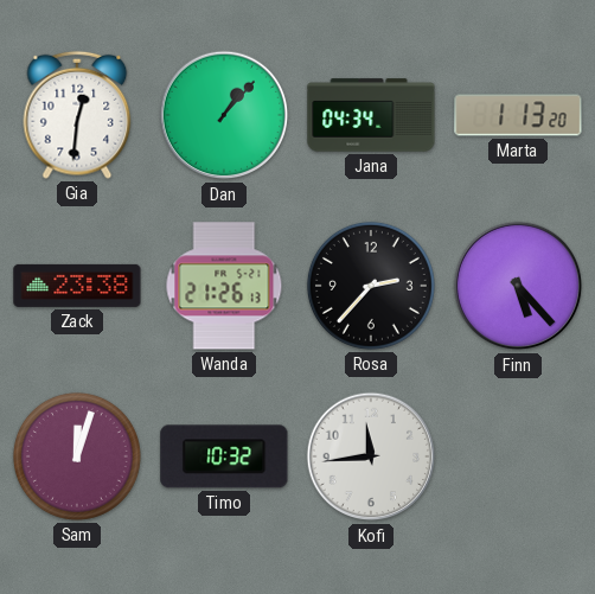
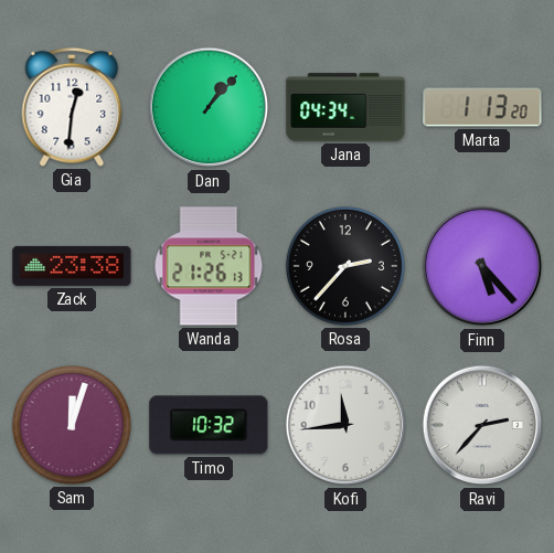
Ravi: none -> 2:37 (482, 425)
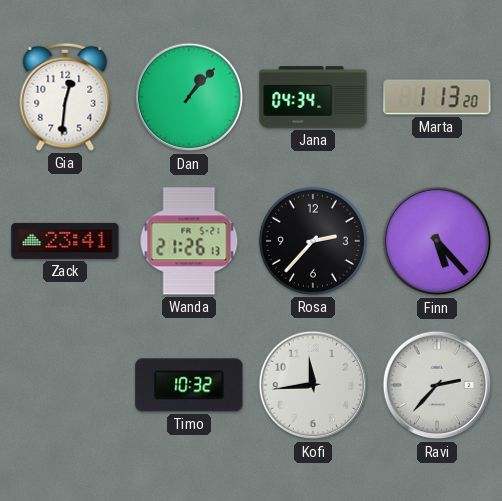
Zack: 23:38 -> 23:41 (65, 241)
Sam: 12:03 -> none (72, 425)
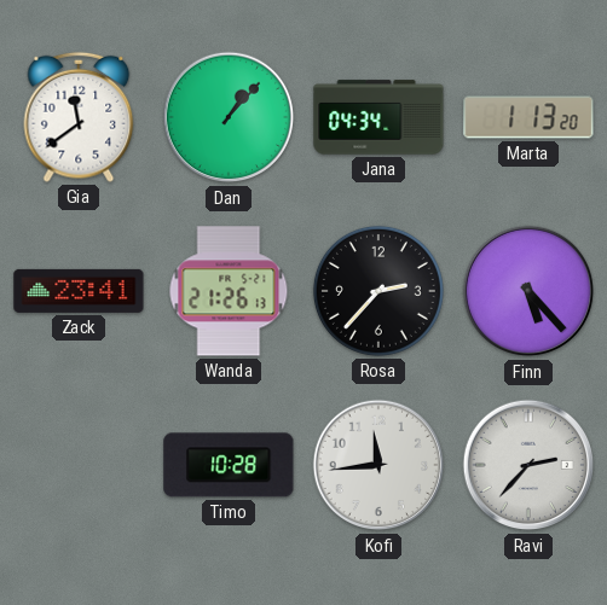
Gia: 12:31 -> 11:39 (79, 117)
Timo: 10:32 -> 10:28 (229, 465)
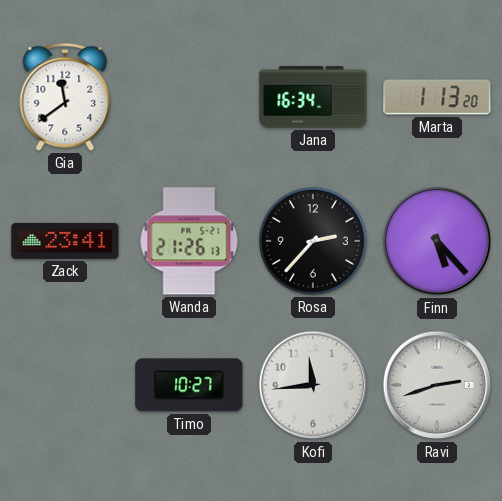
Dan: 1:07 -> none (229, 117)
Jana: 04:34 -> 16:34 (313, 97)
Timo: 10:28 -> 10:27 (189, 385)
Ravi: 2:37 -> 2:42 (437, 385)
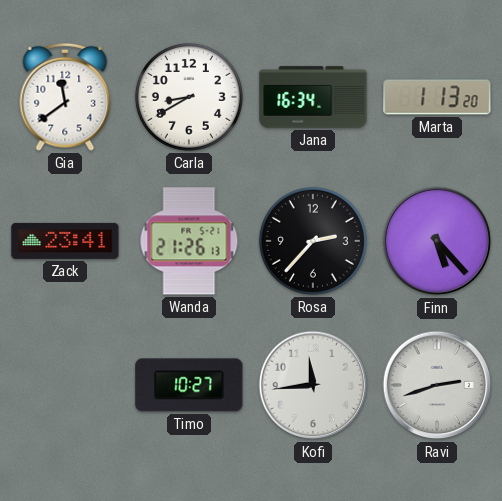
Carla: none -> 8:40 (189, 97)
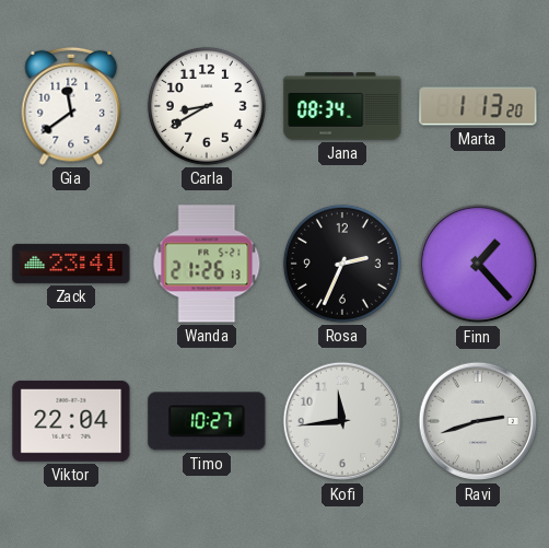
Jana: 16:34 -> 08:34 (342, 106)
Rosa: 2:37 -> 2:34 (342, 264)
Finn: 5:23 -> 1:23 (478, 264)
Viktor: none -> 22:04 (71, 421)
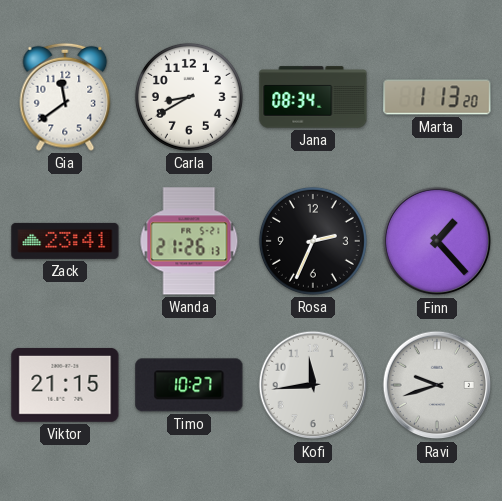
Viktor: 22:04 -> 21:15 (65, 385)
Ravi: 2:42 -> 9:42 (437, 385)
